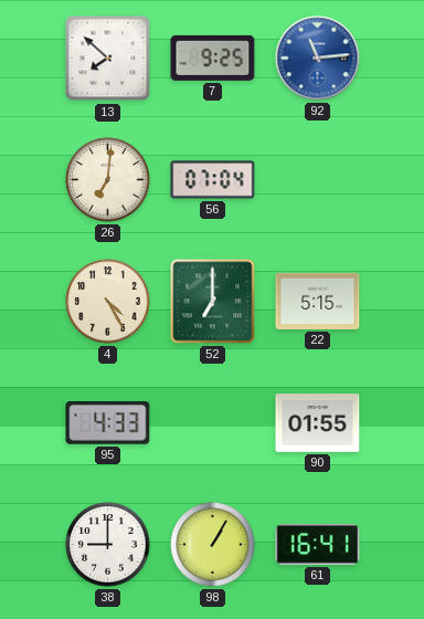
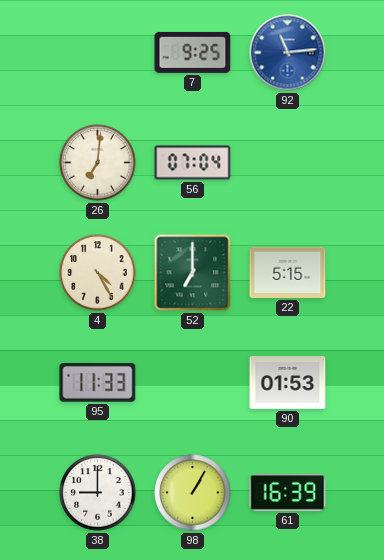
13: 7:52 -> none (108, 59)
95: 4:33 -> 11:33 (98, 383)
90: 01:55 -> 01:53 (288, 383)
61: 16:41 -> 16:39 (288, 493)
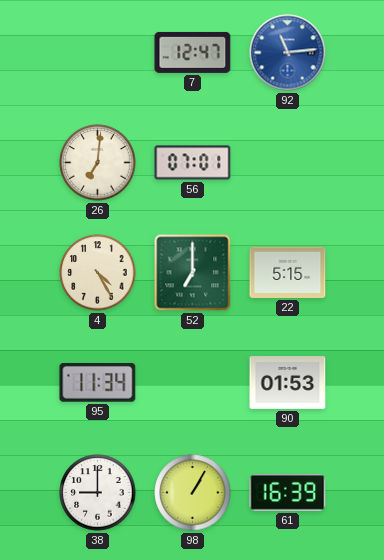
7: 9:25 -> 12:47 (193, 52)
56: 07:04 -> 07:01 (193, 163)
95: 11:33 -> 11:34 (98, 383)
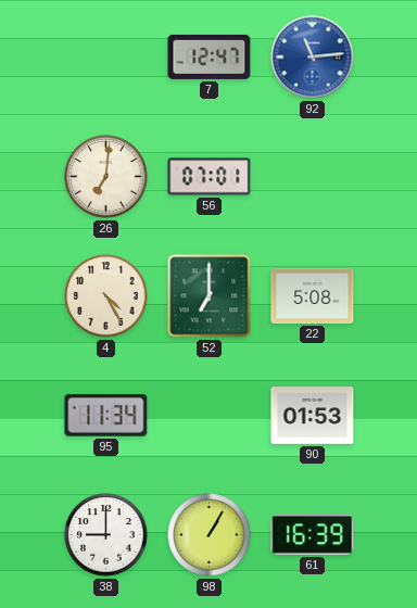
22: 5:15 -> 5:08 (313, 295)
